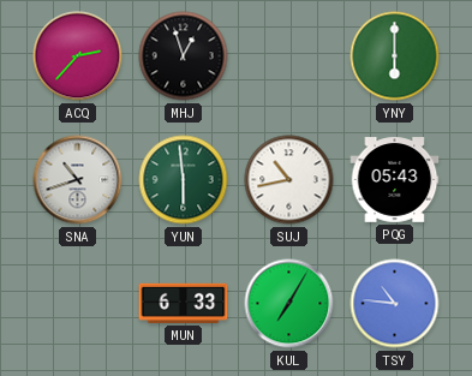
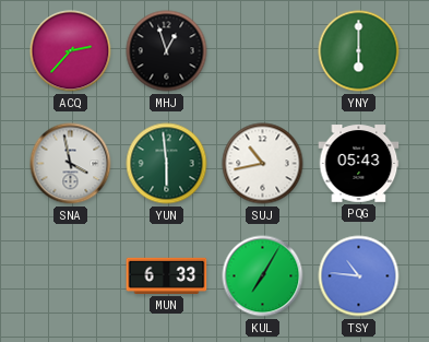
SNA: 10:42 -> 3:58 (71, 164)
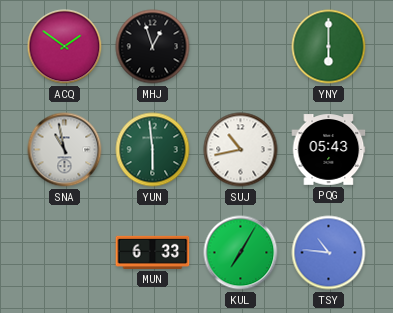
ACQ: 2:37 -> 1:51 (65, 47)
SNA: 3:58 -> 10:58 (65, 150)
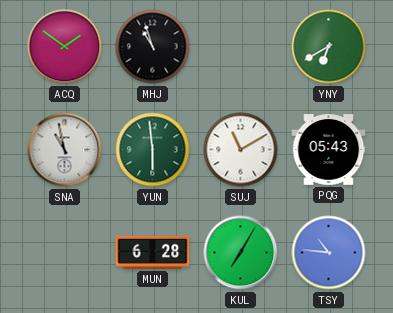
MHJ: 12:57 -> 10:57 (153, 47)
YNY: 6:00 -> 6:40 (329, 47)
SUJ: 10:43 -> 11:10 (241, 150)
MUN: 6:33 -> 6:28 (153, 252)
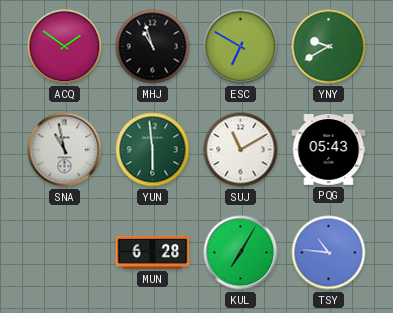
ESC: none -> 6:50 (241, 47)
YNY: 6:40 -> 9:40 (329, 47)
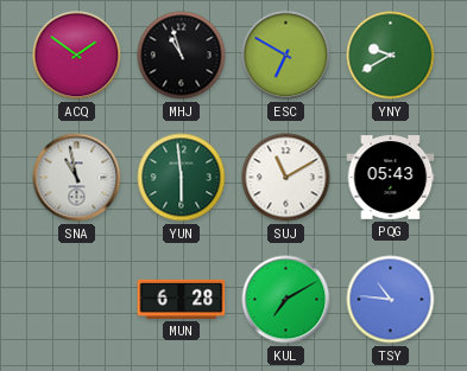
KUL: 7:05 -> 7:10 (286, 300)
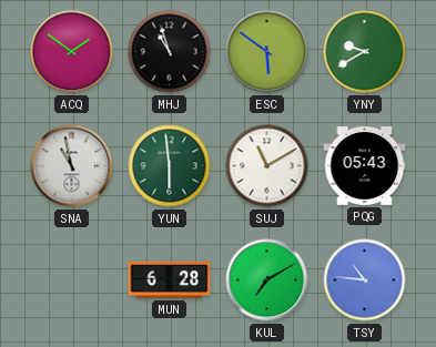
ESC: 6:50 -> 5:51 (267, 52)
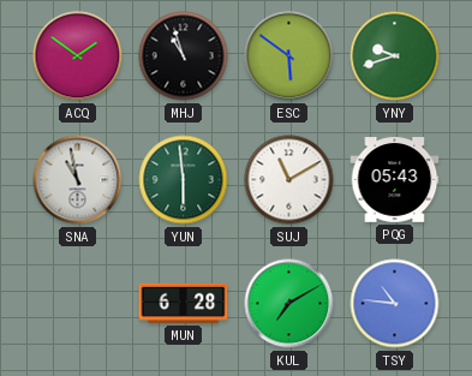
YNY: 9:40 -> 9:42 (395, 56)
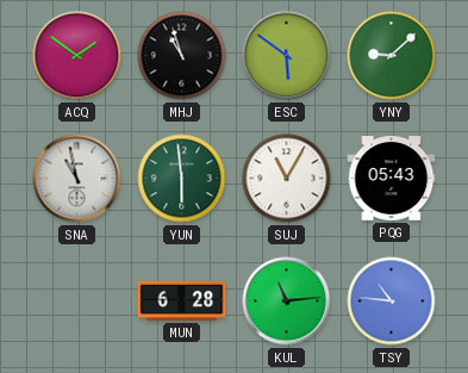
YNY: 9:42 -> 9:08 (392, 56)
SUJ: 11:10 -> 11:05 (287, 179)
KUL: 7:10 -> 11:14 (287, 301)
